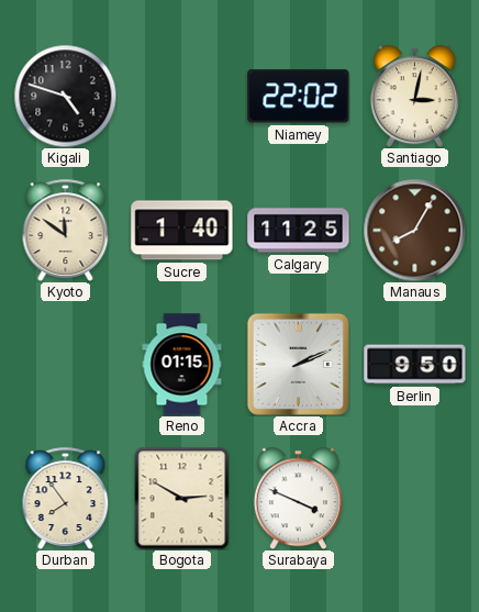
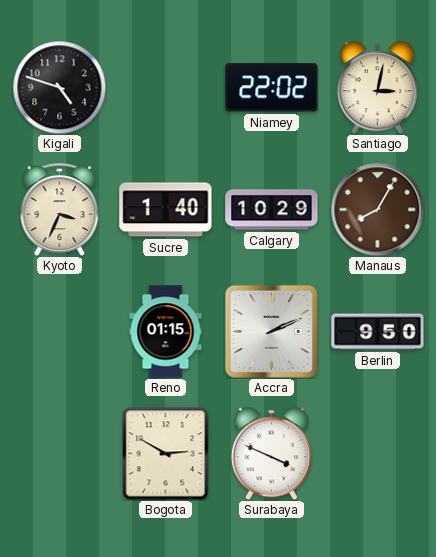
Kyoto: 11:51 -> 3:34 (60, 209)
Calgary: 11:25 -> 10:29 (272, 210)
Durban: 7:54 -> none (66, 498)
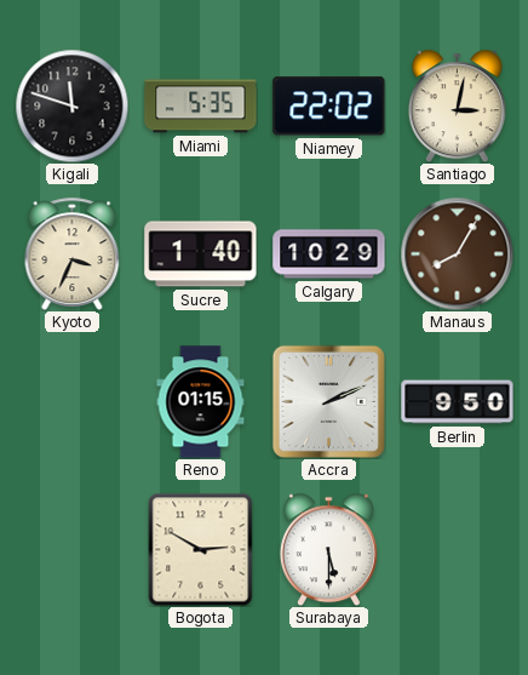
Kigali: 4:48 -> 11:48 (71, 105)
Miami: none -> 5:35 (201, 107)
Surabaya: 3:49 -> 5:30 (328, 549)
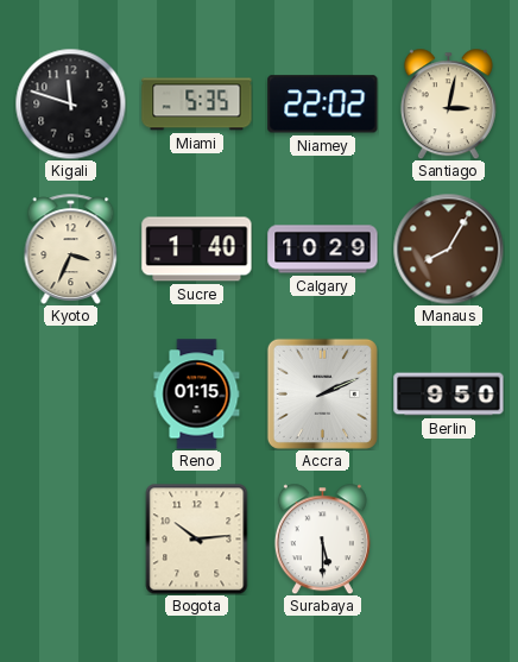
Bogota: 2:50 -> 10:14 (197, 538)
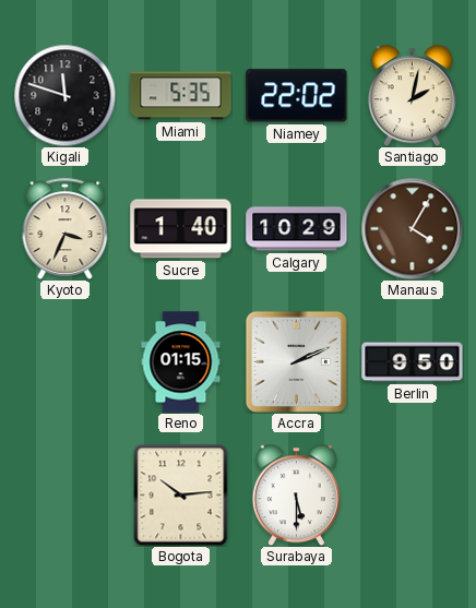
Santiago: 3:02 -> 2:02 (412, 95)
Manaus: 8:05 -> 4:05 (412, 228)
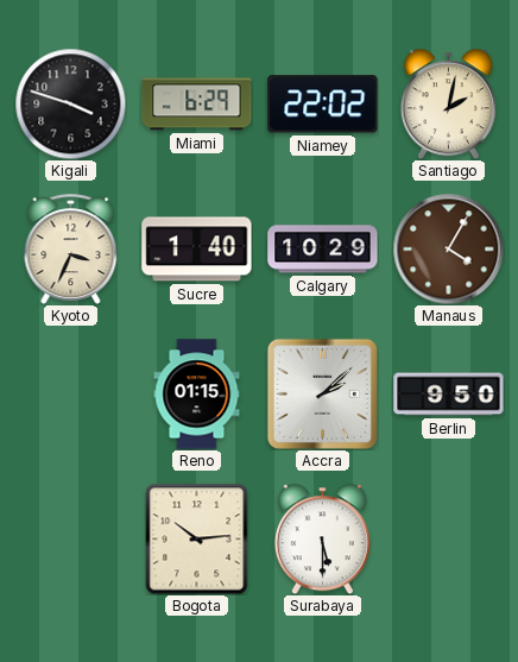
Kigali: 11:48 -> 3:48 (70, 103)
Miami: 5:35 -> 6:29 (197, 105)
Accra: 2:11 -> 2:08 (322, 393)
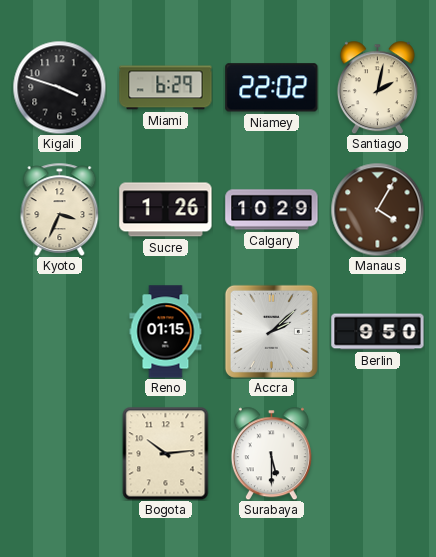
Sucre: 1:40 -> 1:26 (166, 210)
